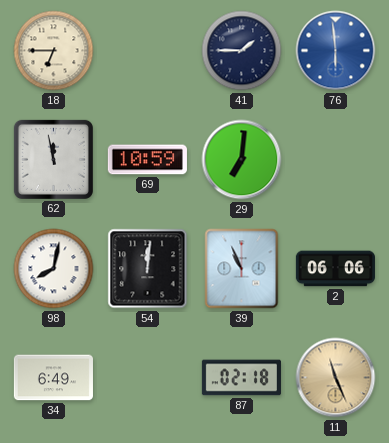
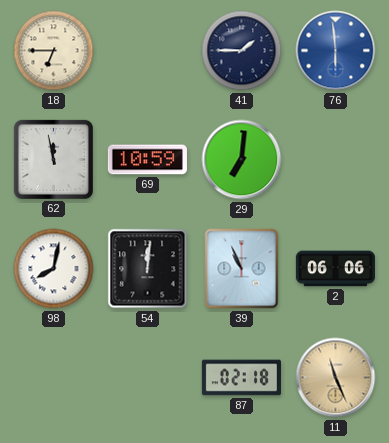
34: 6:49 -> none (53, 378)
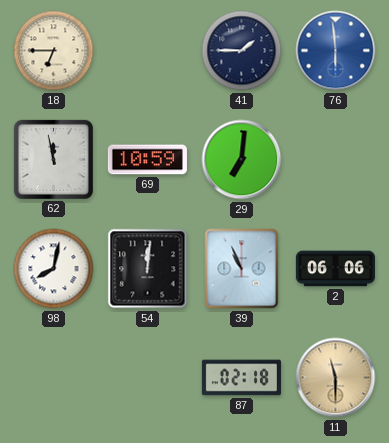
11: 11:26 -> 11:30 (336, 378)
